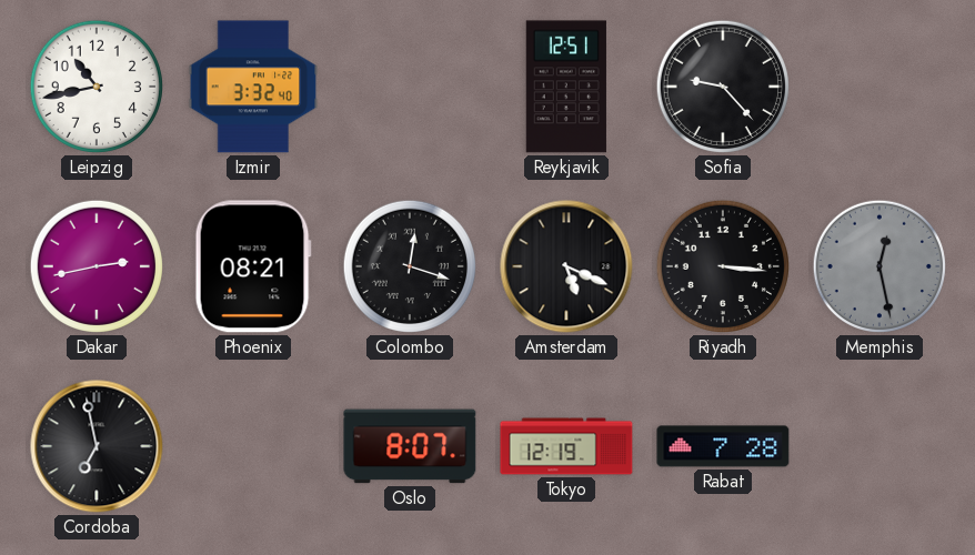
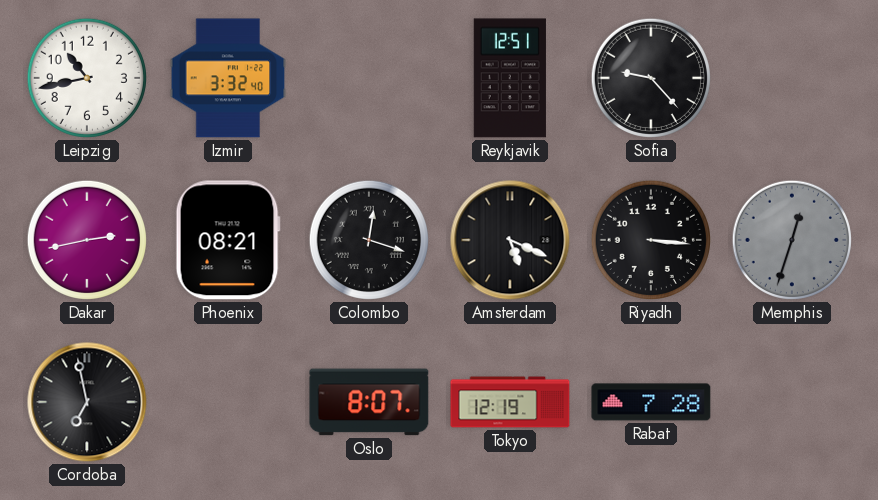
Memphis: 12:28 -> 12:33 (792, 240)
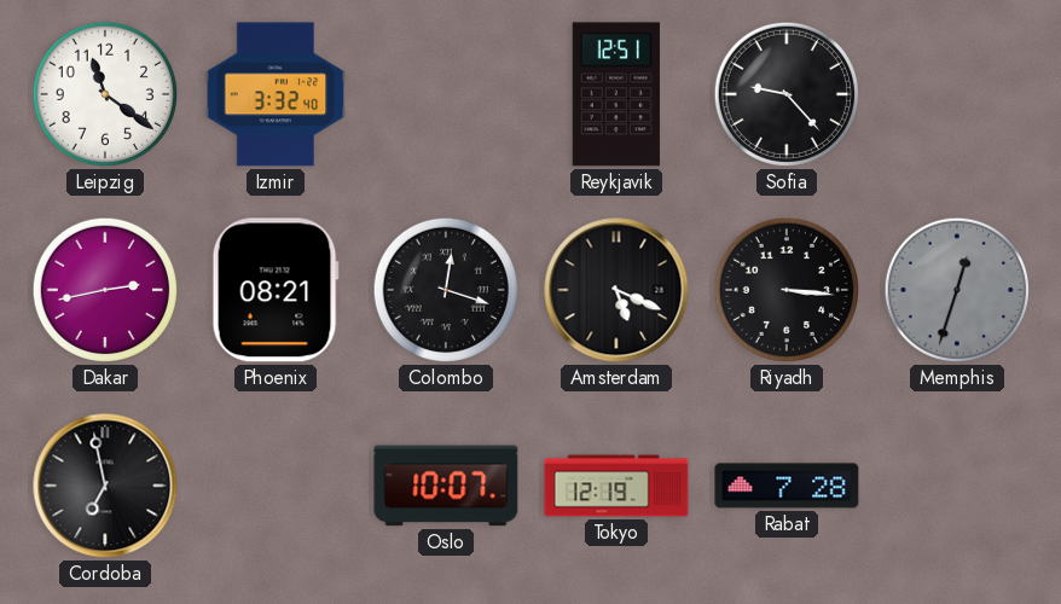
Leipzig: 10:43 -> 11:21 (105, 94)
Oslo: 8:07 -> 10:07 (446, 486)
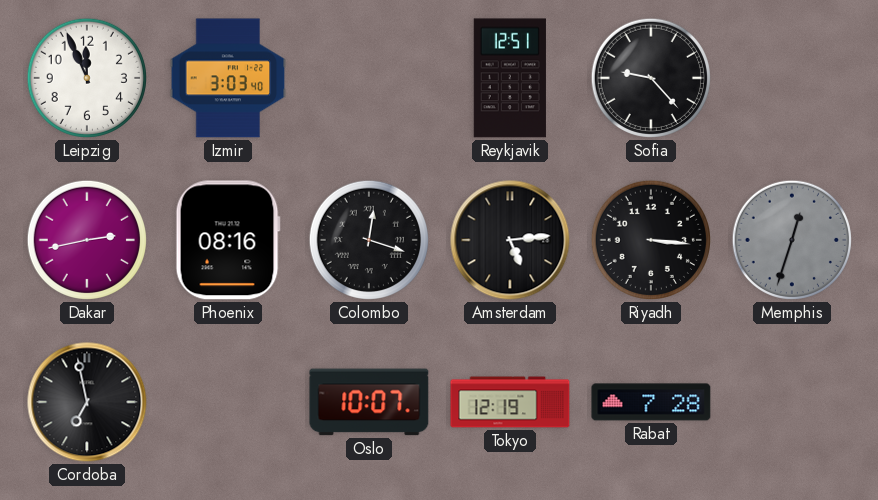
Leipzig: 11:21 -> 11:56 (87, 78)
Izmir: 3:32 -> 3:03 (228, 78)
Phoenix: 08:21 -> 08:16 (228, 240)
Amsterdam: 5:19 -> 5:14 (510, 240)
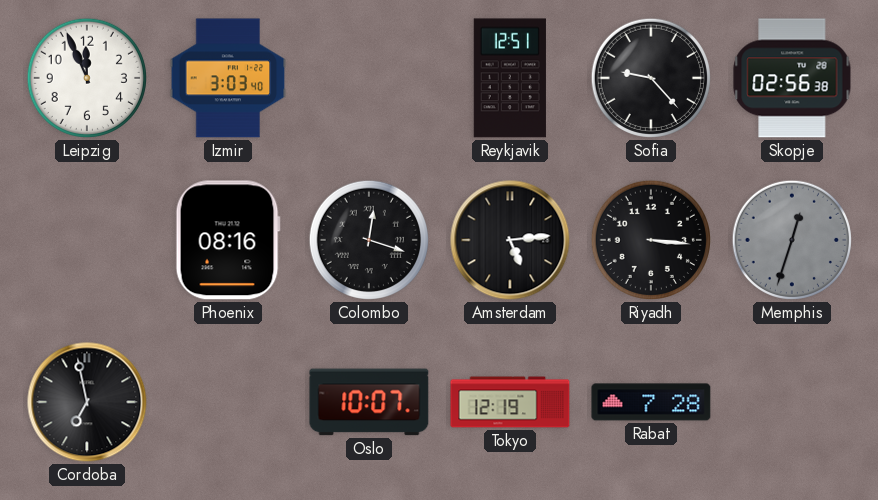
Skopje: none -> 02:56 (792, 78)
Dakar: 2:43 -> none (87, 240)
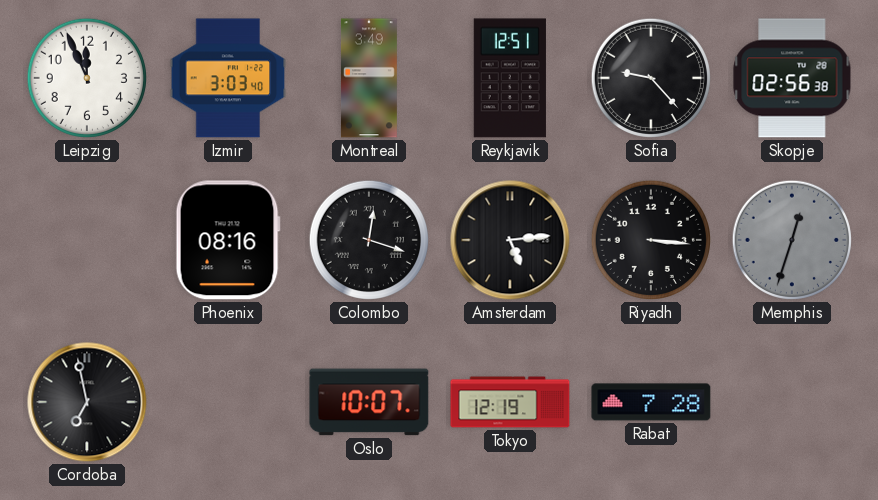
Montreal: none -> 3:49 (369, 78)
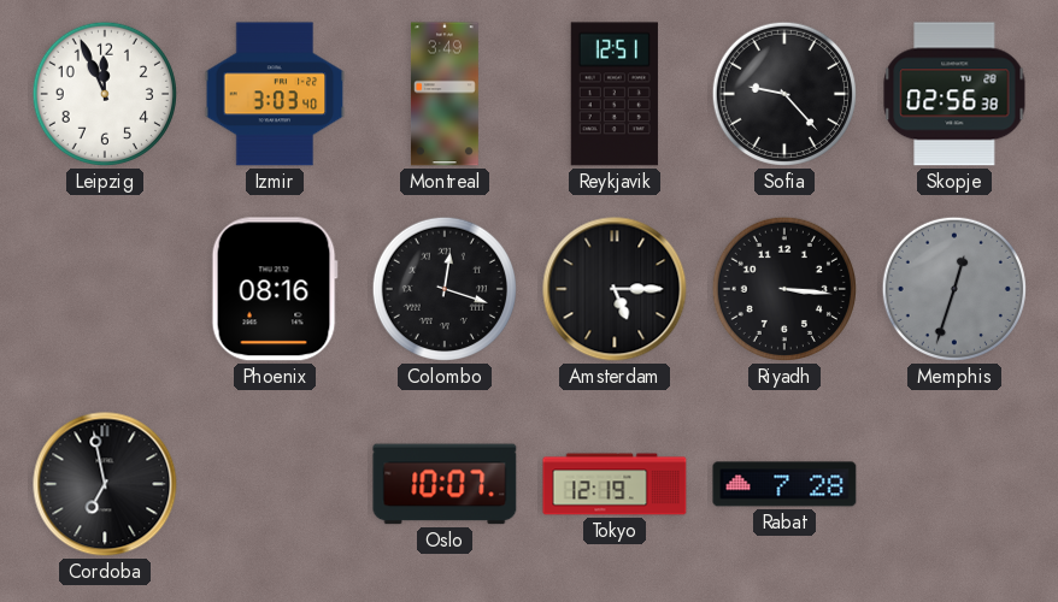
Amsterdam: 5:14 -> 5:15 (615, 289)
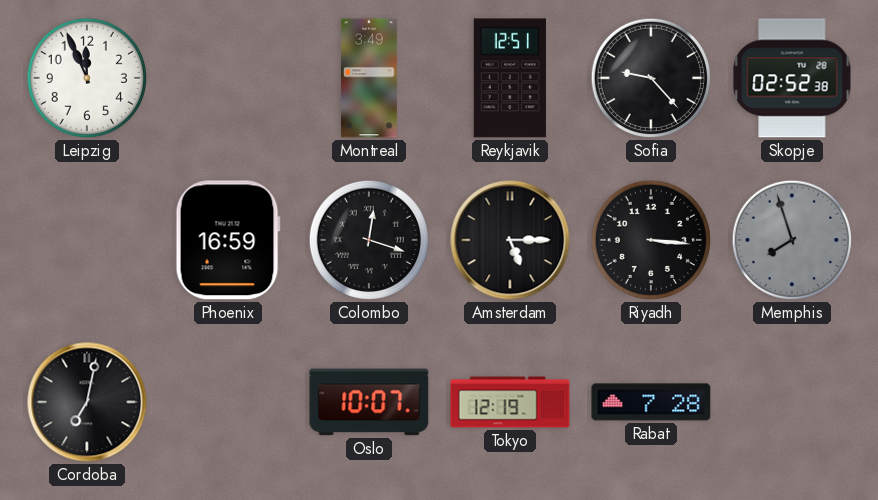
Izmir: 3:03 -> none (275, 94)
Skopje: 02:56 -> 02:52 (792, 78)
Phoenix: 08:16 -> 16:59 (228, 240)
Memphis: 12:33 -> 7:57 (792, 240)
Cordoba: 6:58 -> 7:02 (87, 402)
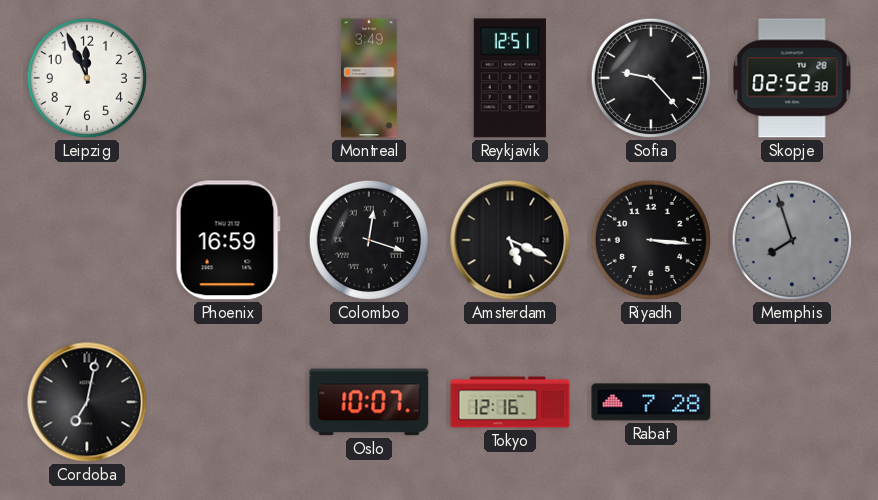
Amsterdam: 5:15 -> 5:19 (510, 240)
Tokyo: 12:19 -> 12:16 (510, 402)
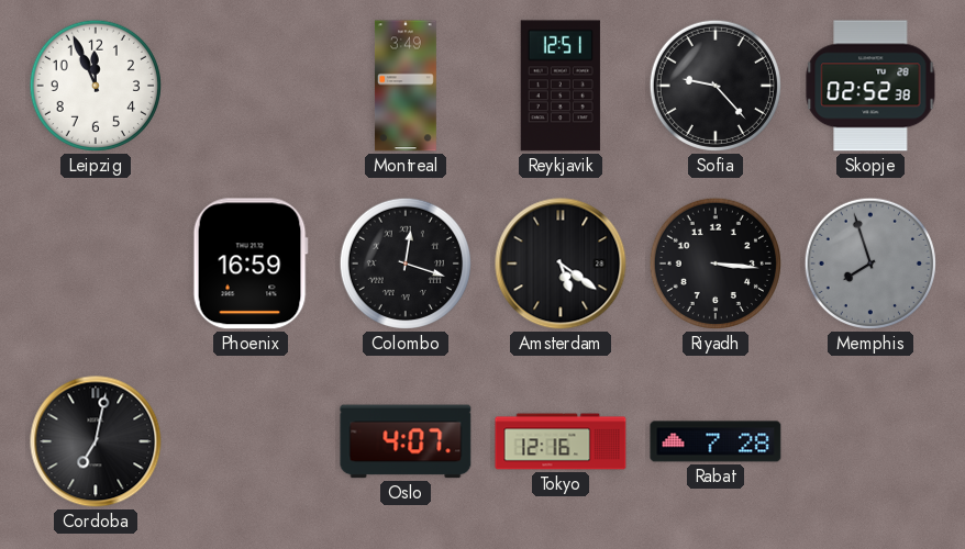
Amsterdam: 5:19 -> 5:21 (561, 264)
Oslo: 10:07 -> 4:07 (406, 441)
